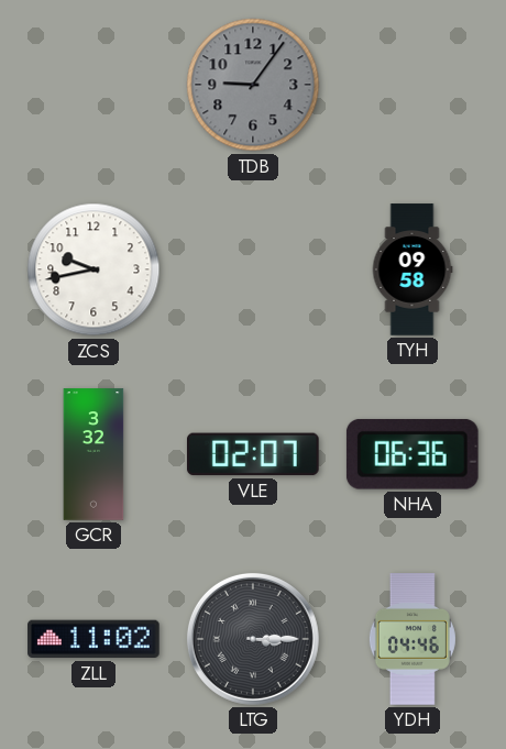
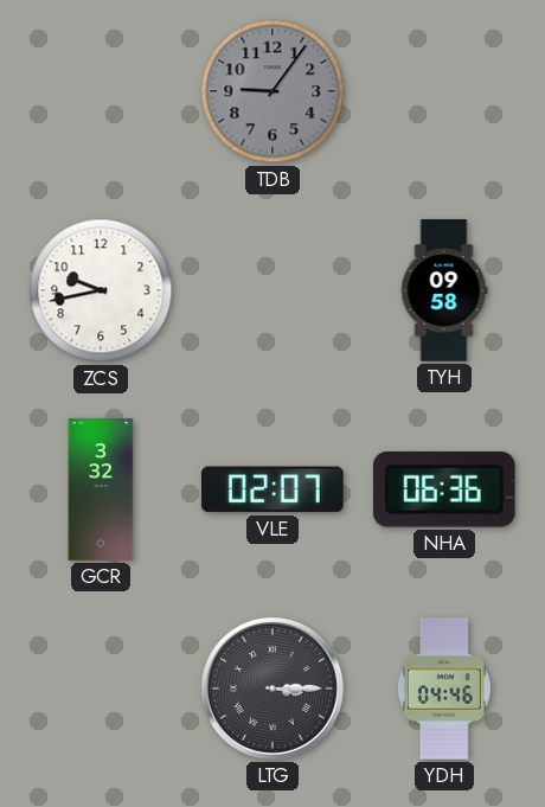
ZLL: 11:02 -> none (94, 639)
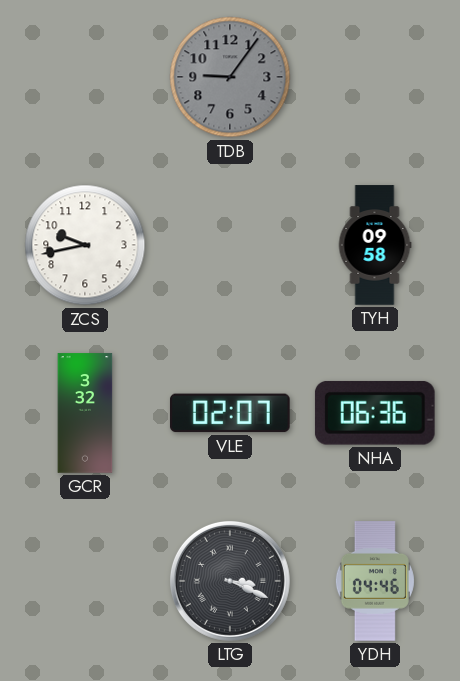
LTG: 3:15 -> 3:19 (230, 581)
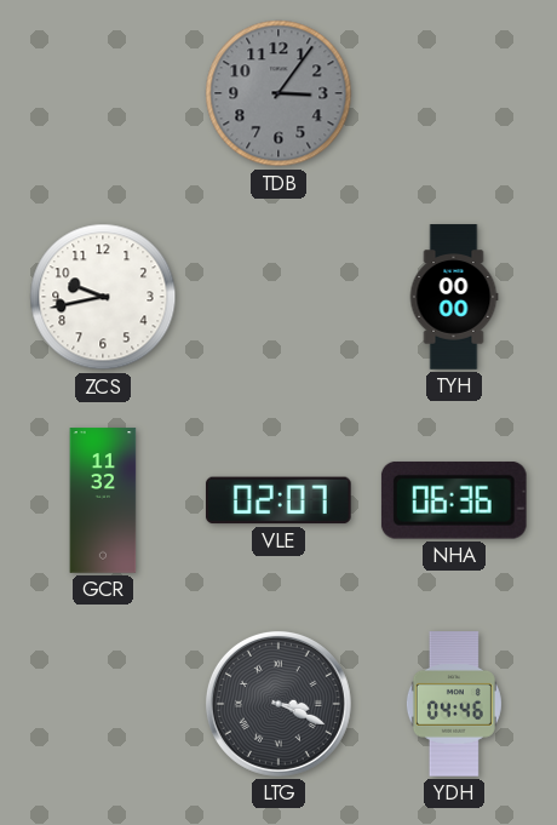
TDB: 9:06 -> 3:06 (278, 93)
TYH: 09:58 -> 00:00 (454, 297)
GCR: 3:32 -> 11:32 (103, 500)
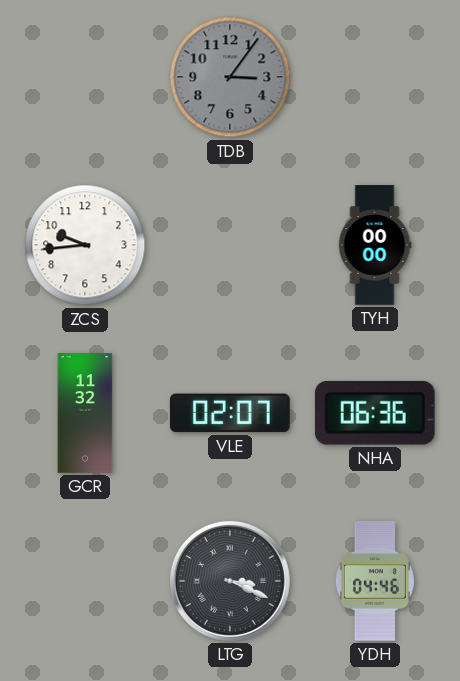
ZCS: 9:43 -> 9:44 (85, 245)
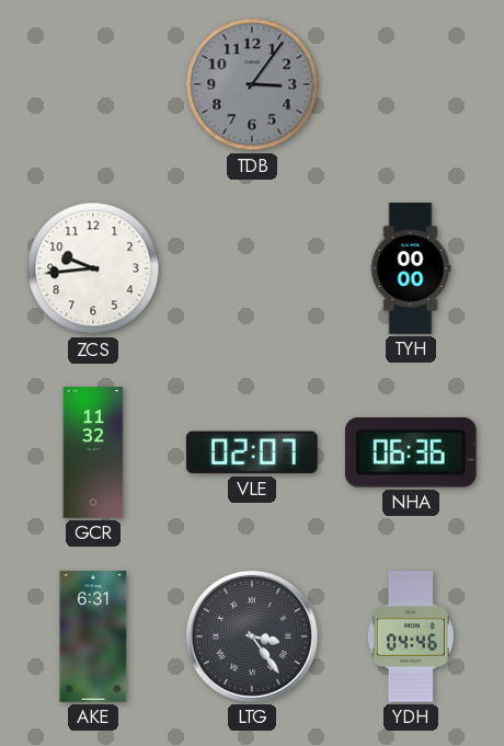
AKE: none -> 6:31 (93, 636)
LTG: 3:19 -> 3:24 (252, 636)
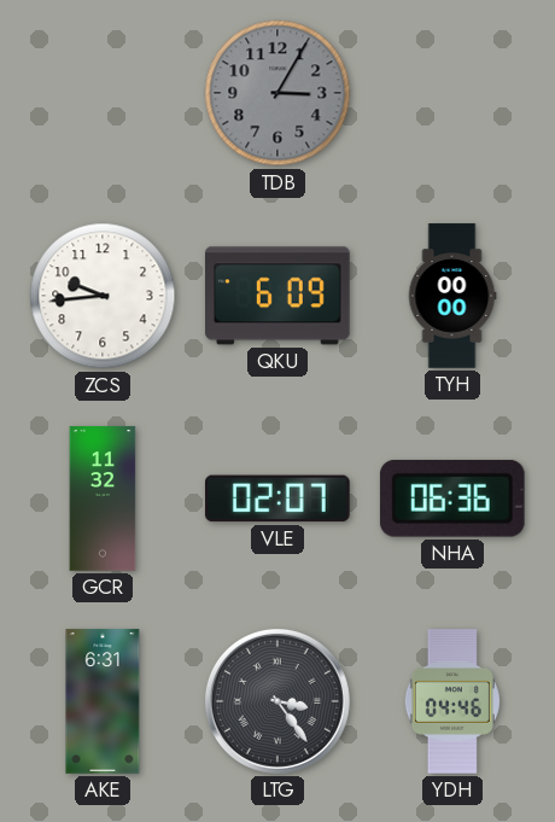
TDB: 3:06 -> 3:05 (277, 93)
QKU: none -> 6:09 (279, 296)
